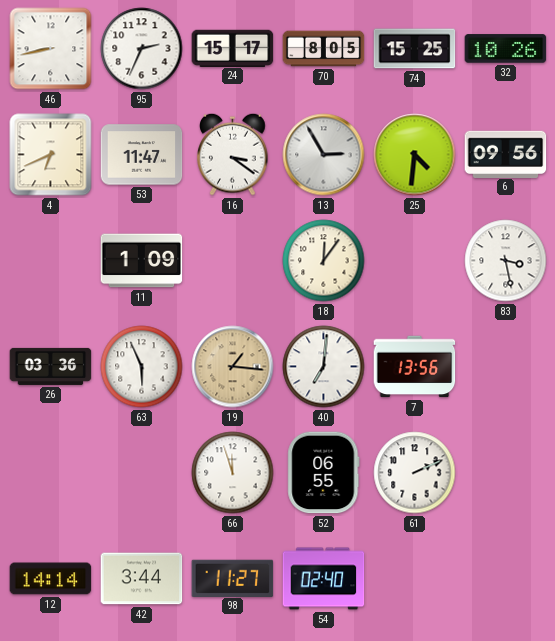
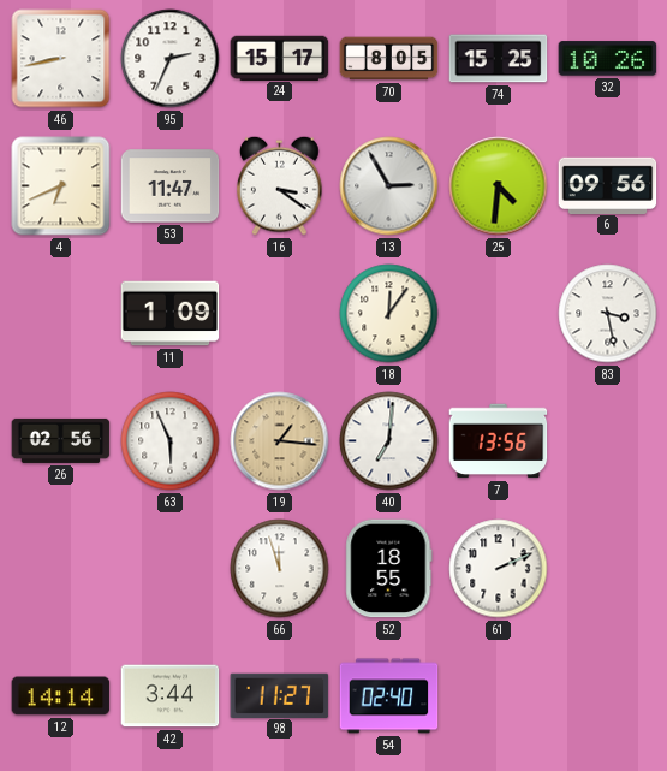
26: 03:36 -> 02:56 (61, 440)
52: 06:55 -> 18:55 (389, 569)
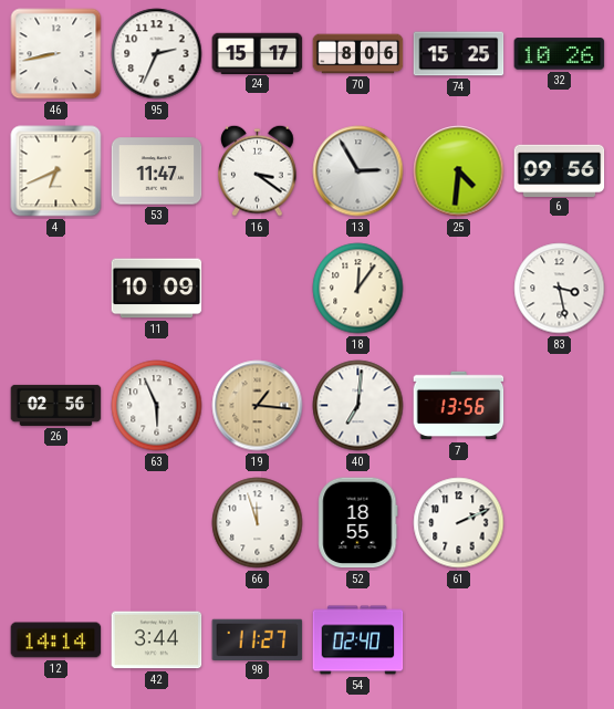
70: 8:05 -> 8:06 (358, 54)
11: 1:09 -> 10:09 (157, 289)
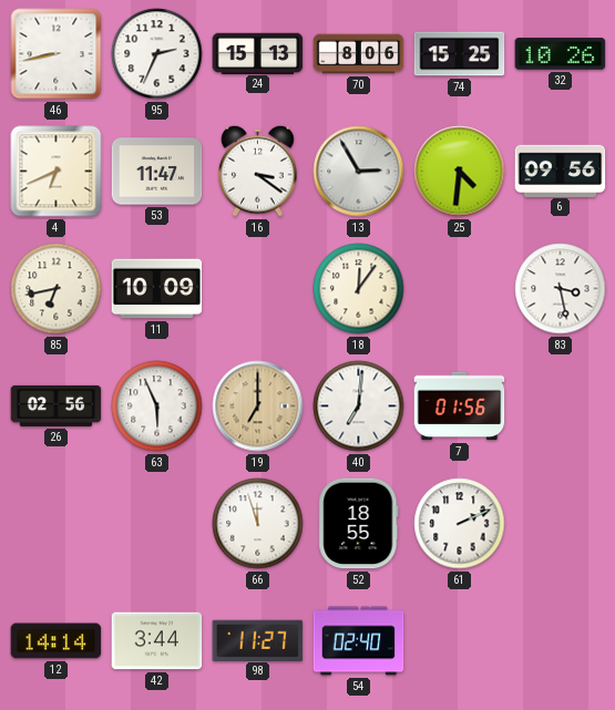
24: 15:17 -> 15:13 (258, 53)
85: none -> 6:43 (57, 289)
19: 1:16 -> 7:00 (258, 407)
7: 13:56 -> 01:56 (460, 407)
